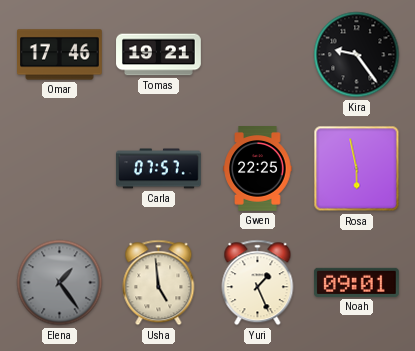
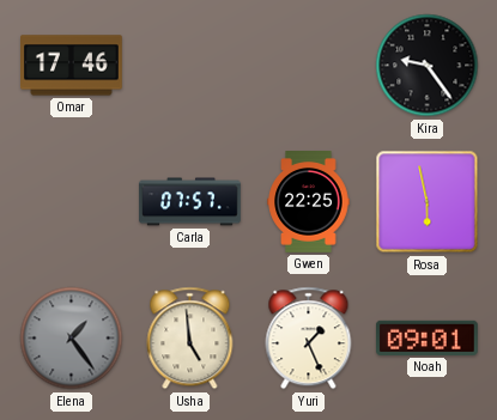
Tomas: 19:21 -> none (159, 55)
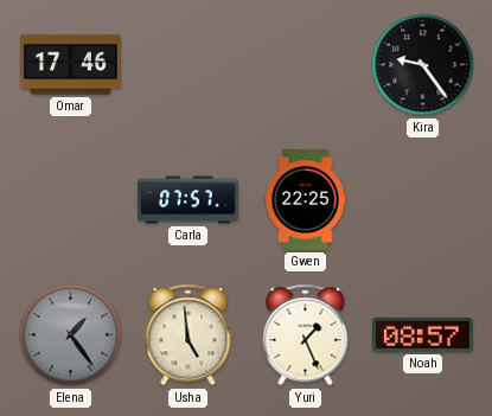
Rosa: 5:58 -> none (428, 202)
Noah: 09:01 -> 08:57 (422, 334)
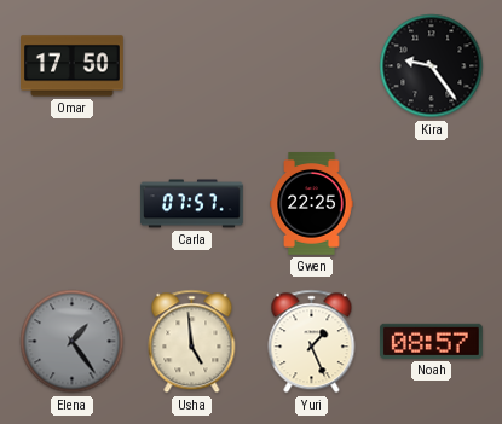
Omar: 17:46 -> 17:50 (73, 66)
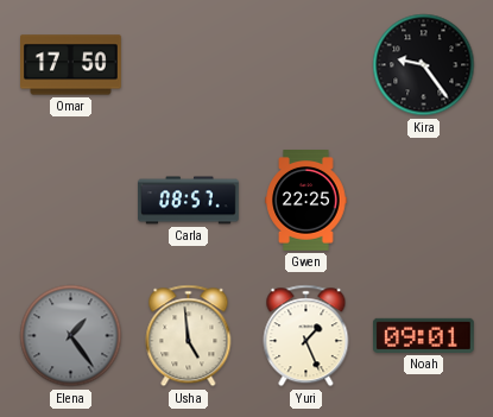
Carla: 07:57 -> 08:57 (189, 201)
Noah: 08:57 -> 09:01 (423, 335)
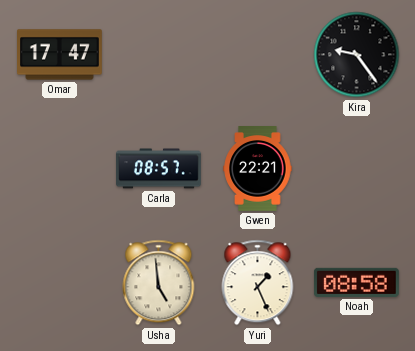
Omar: 17:50 -> 17:47 (60, 55)
Gwen: 22:25 -> 22:21 (258, 169)
Elena: 1:24 -> none (71, 336)
Noah: 09:01 -> 08:58 (356, 282)
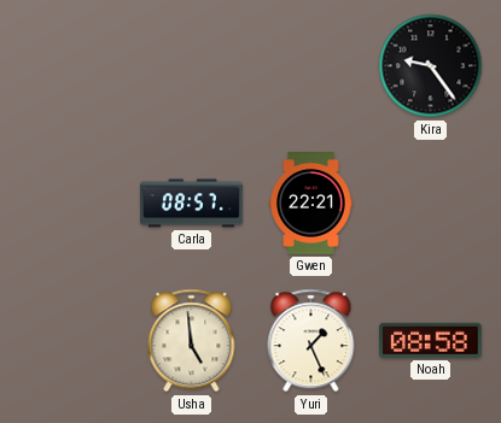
Omar: 17:47 -> none (60, 55)
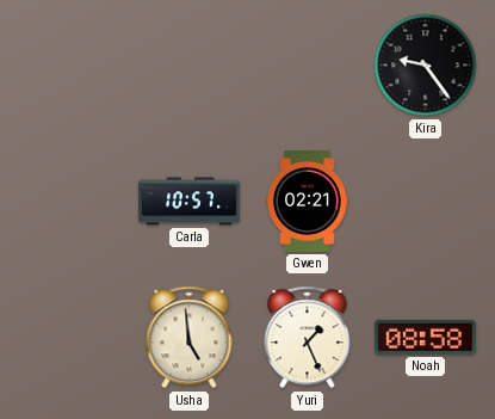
Carla: 08:57 -> 10:57 (190, 202)
Gwen: 22:21 -> 02:21 (308, 202)
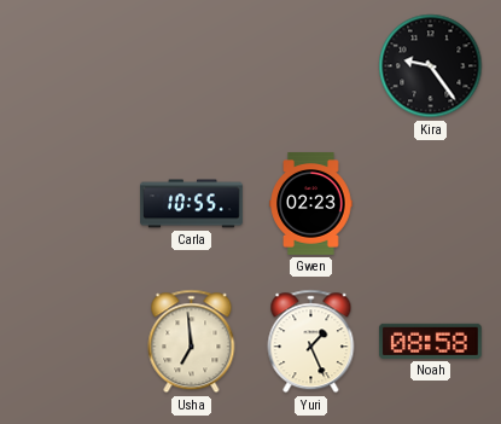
Carla: 10:57 -> 10:55 (192, 204)
Gwen: 02:21 -> 02:23 (311, 204)
Usha: 4:59 -> 6:59 (192, 342)
